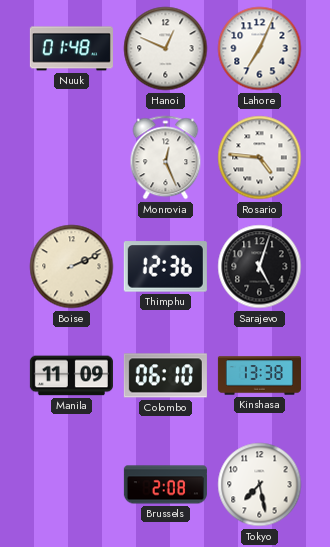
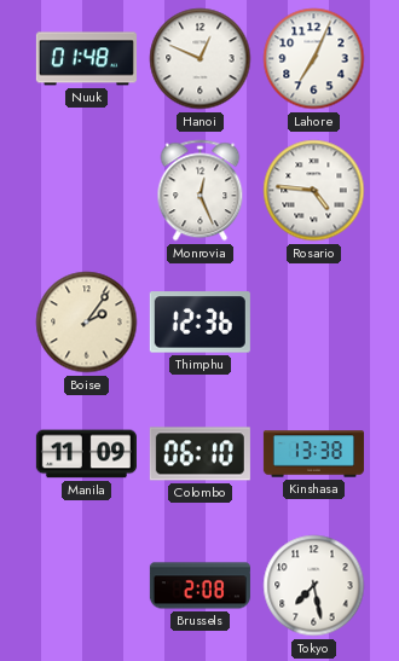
Boise: 2:11 -> 2:06 (87, 323)
Sarajevo: 5:03 -> none (260, 267)
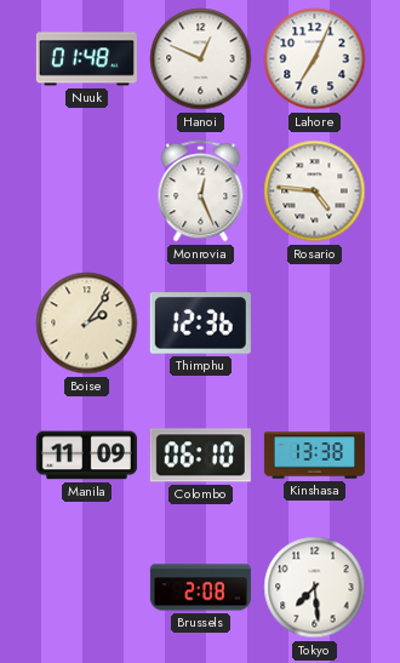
Tokyo: 7:28 -> 7:29 (315, 588)
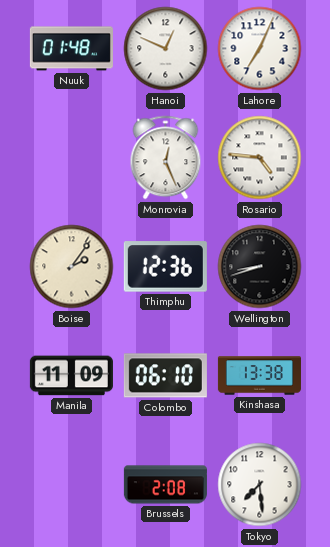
Wellington: none -> 8:42 (260, 267)
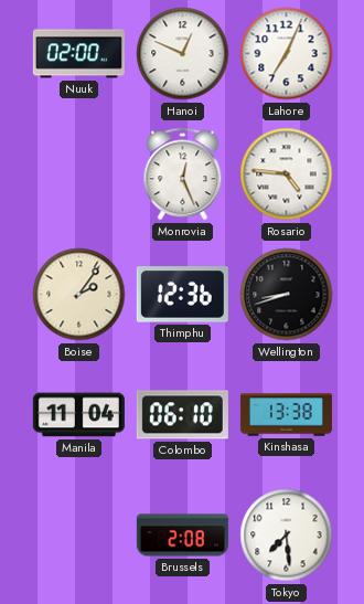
Nuuk: 01:48 -> 02:00 (78, 54)
Manila: 11:09 -> 11:04 (78, 415)
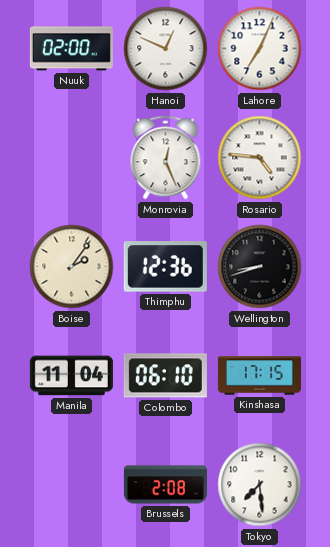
Kinshasa: 13:38 -> 17:15 (259, 376)
